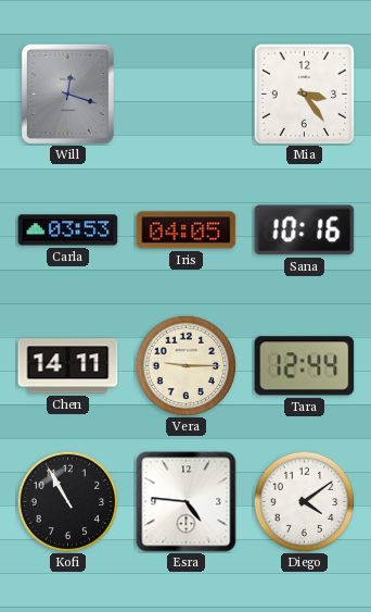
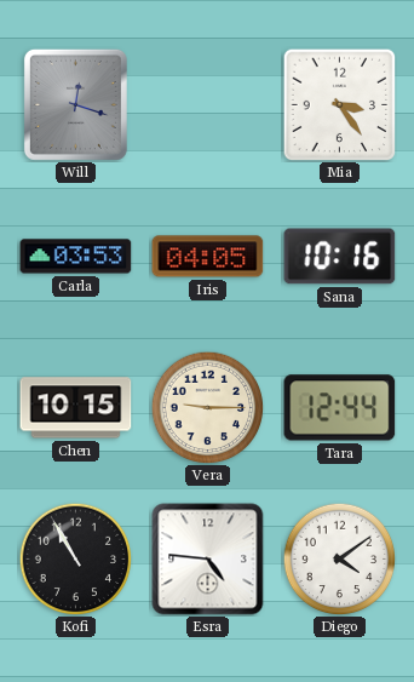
Chen: 14:11 -> 10:15 (76, 408)
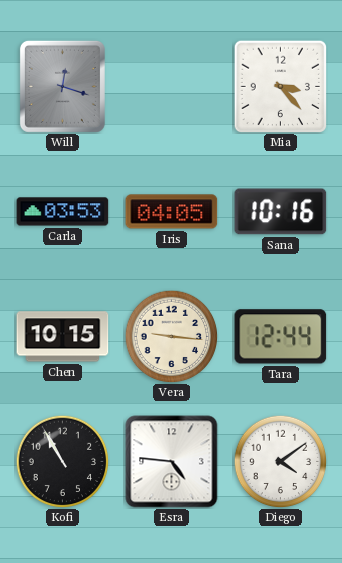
Mia: 3:24 -> 3:23 (280, 86)
Vera: 9:15 -> 9:16 (171, 336)
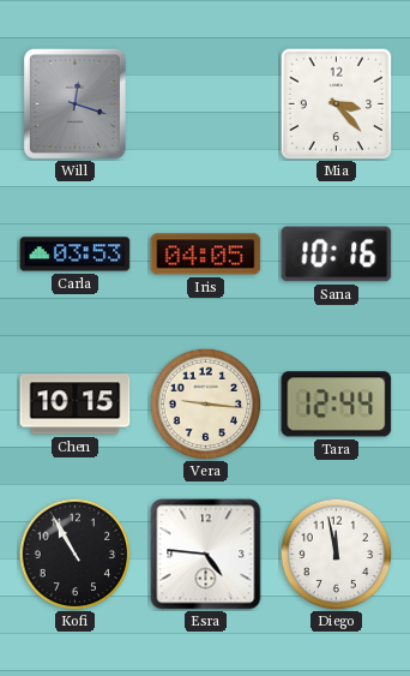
Diego: 4:09 -> 11:58 (336, 554)
